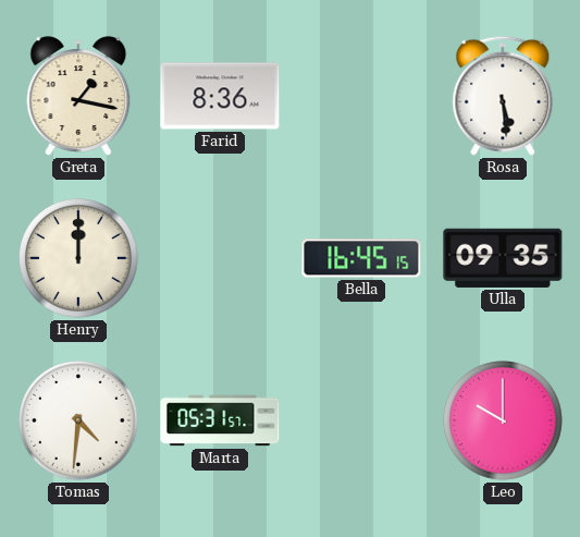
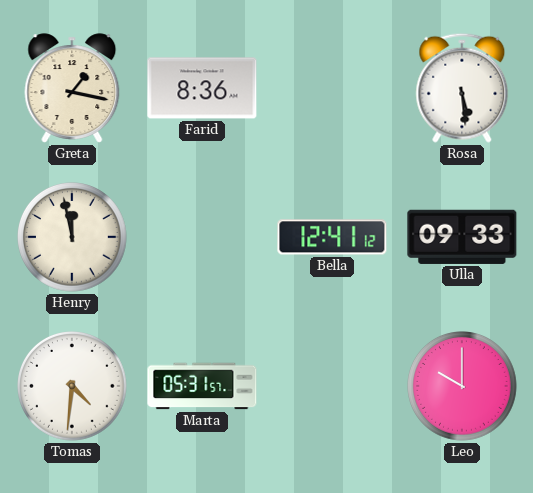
Henry: 12:00 -> 11:58 (73, 238)
Bella: 16:45 -> 12:41 (332, 237)
Ulla: 09:35 -> 09:33 (462, 237)
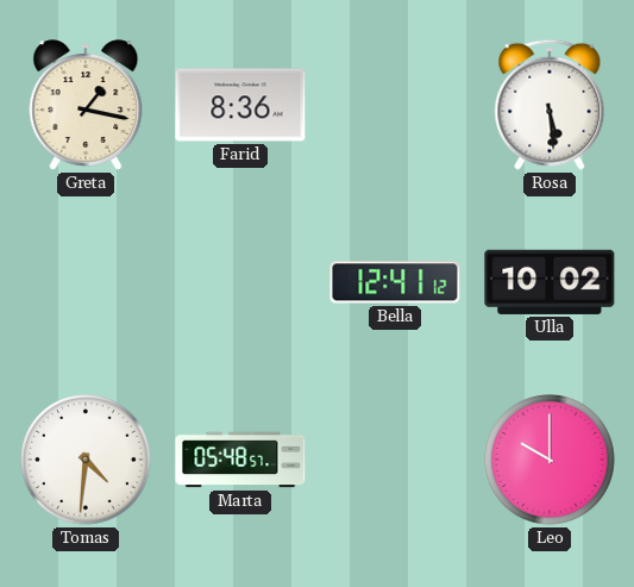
Henry: 11:58 -> none (73, 238)
Ulla: 09:33 -> 10:02 (550, 282)
Marta: 05:31 -> 05:48 (240, 460)
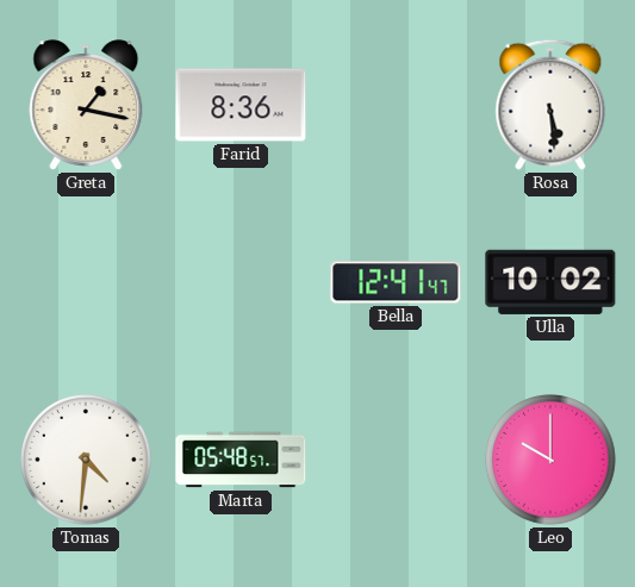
Bella: 12:41:12 -> 12:41:47 (396, 282)
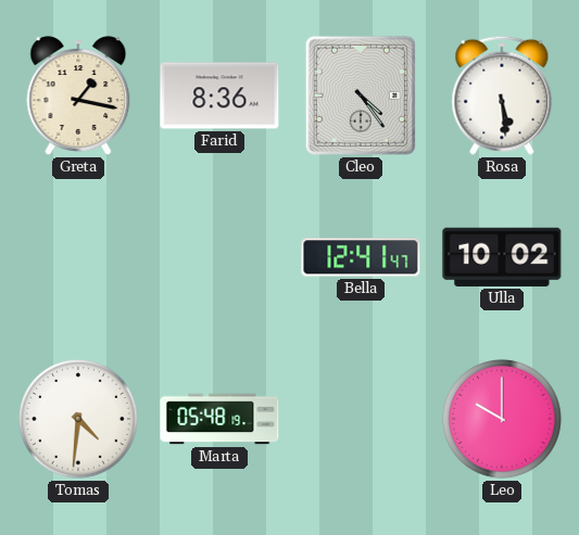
Cleo: none -> 4:24 (361, 95)
Marta: 05:48:57 -> 05:48:19 (219, 419)
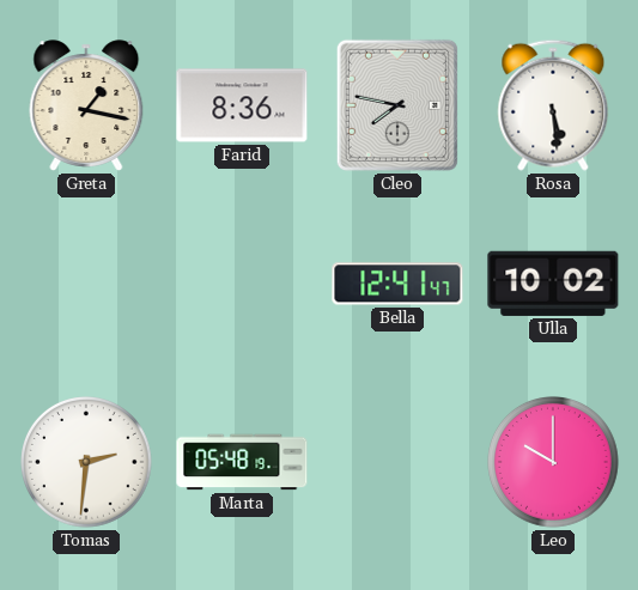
Cleo: 4:24 -> 7:47 (397, 105)
Tomas: 4:31 -> 2:31 (87, 463)
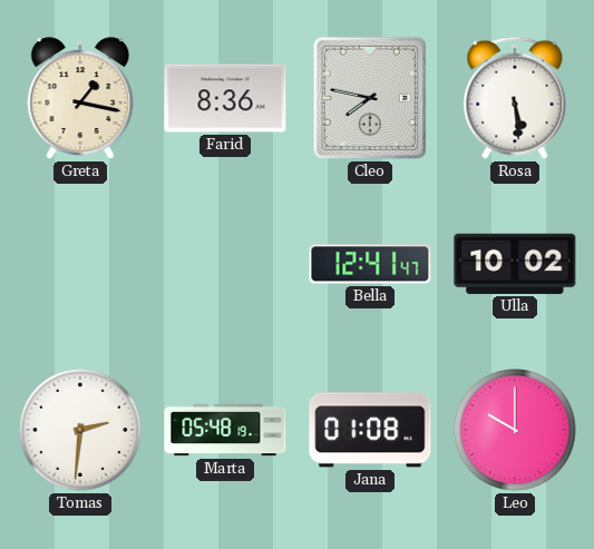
Jana: none -> 01:08 (370, 430)
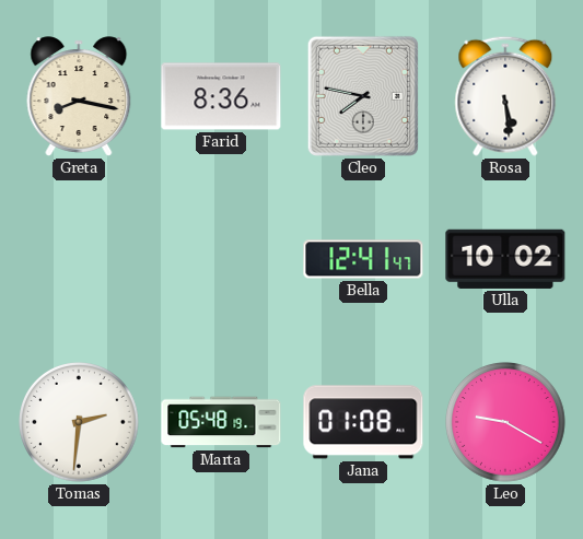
Greta: 1:17 -> 8:17 (79, 96)
Leo: 10:00 -> 9:20 (506, 423)
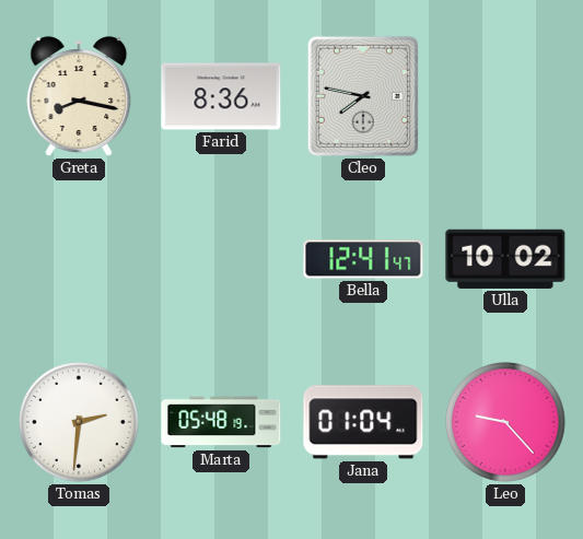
Rosa: 5:29 -> none (505, 96)
Jana: 01:08 -> 01:04 (363, 422)
Leo: 9:20 -> 9:23 (506, 423)
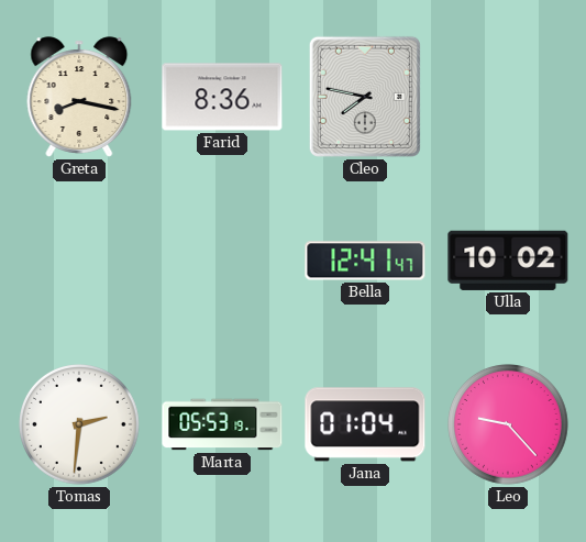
Marta: 05:48 -> 05:53 (222, 424)
